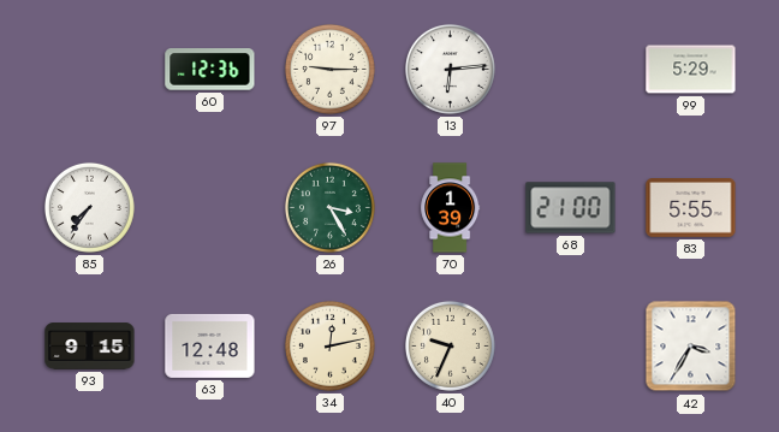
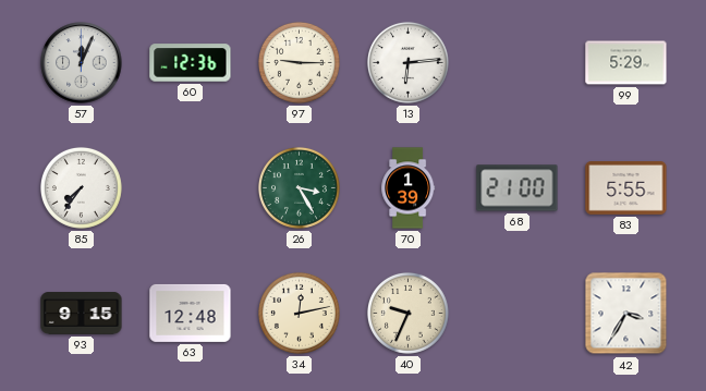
57: none -> 12:04 (82, 63)
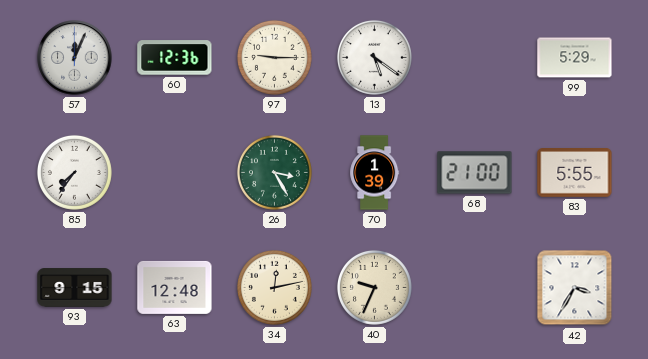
13: 6:14 -> 5:21 (374, 57)
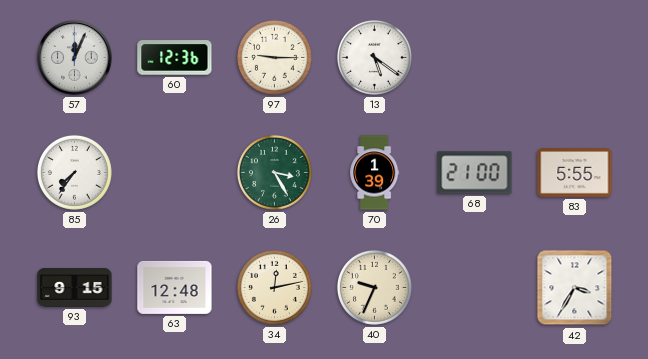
99: 5:29 -> none (575, 58)
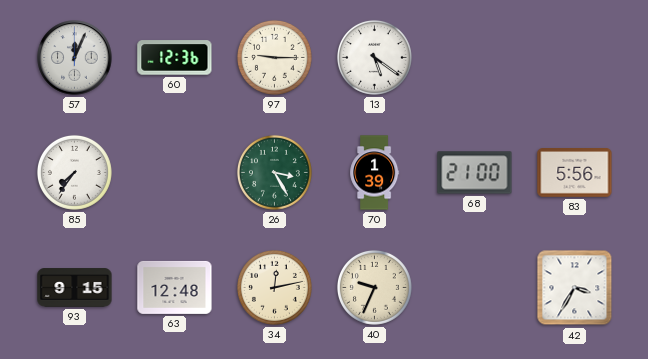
83: 5:55 -> 5:56 (575, 173)
